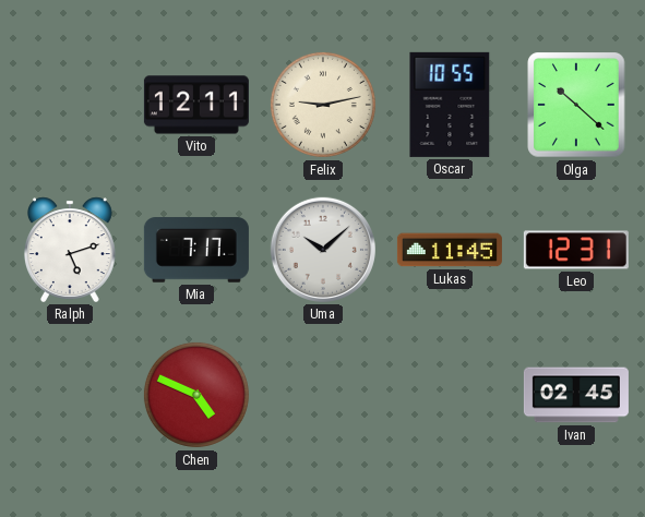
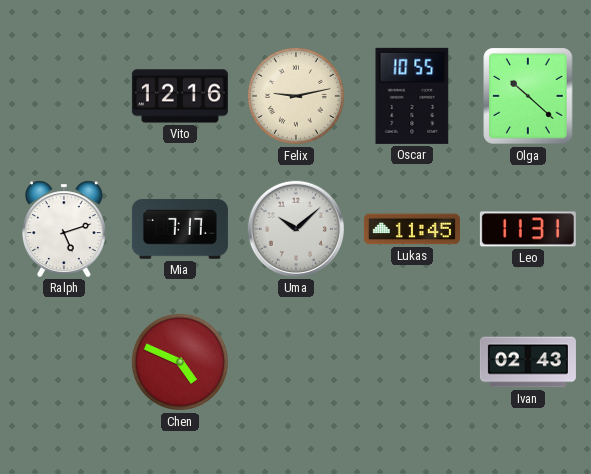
Vito: 12:11 -> 12:16 (180, 96)
Leo: 12:31 -> 11:31 (528, 229)
Ivan: 02:45 -> 02:43 (528, 362)
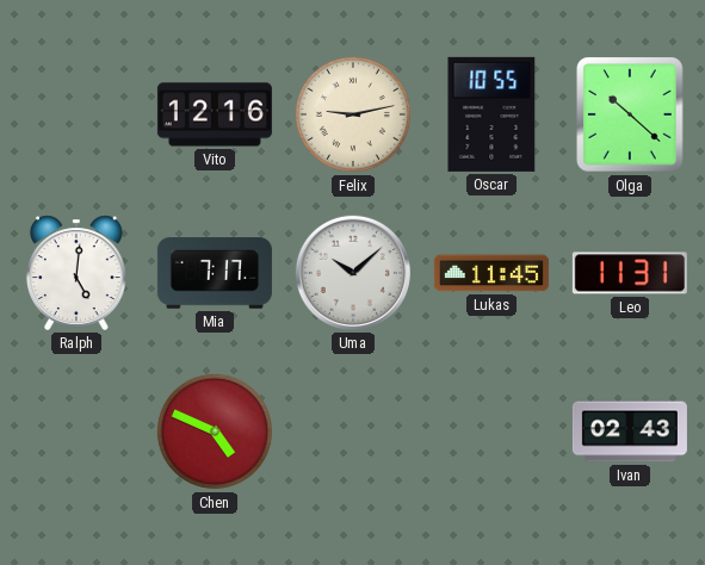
Ralph: 5:12 -> 5:01 (76, 273)
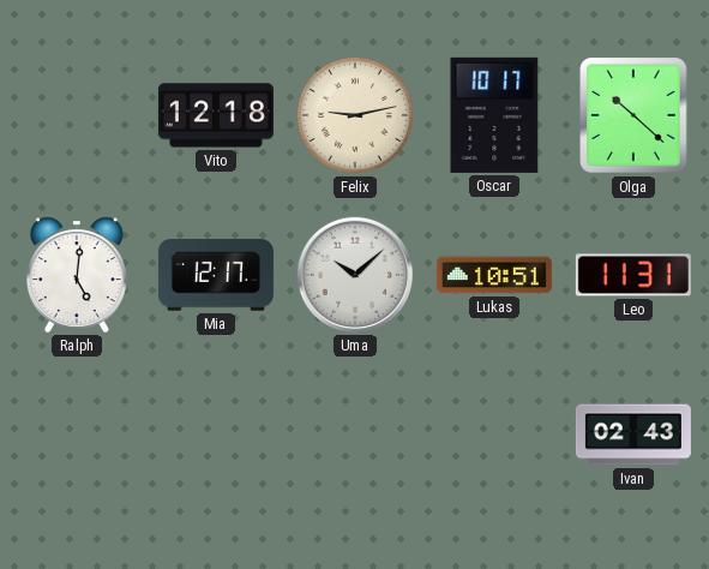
Vito: 12:16 -> 12:18 (216, 115)
Oscar: 10:55 -> 10:17 (494, 115)
Mia: 7:17 -> 12:17 (216, 275)
Lukas: 11:45 -> 10:51 (494, 275)
Chen: 4:49 -> none (215, 431)
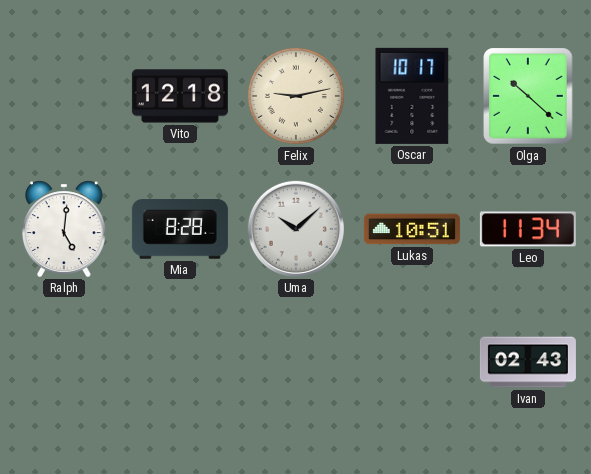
Mia: 12:17 -> 8:28 (180, 229)
Leo: 11:31 -> 11:34 (528, 229)
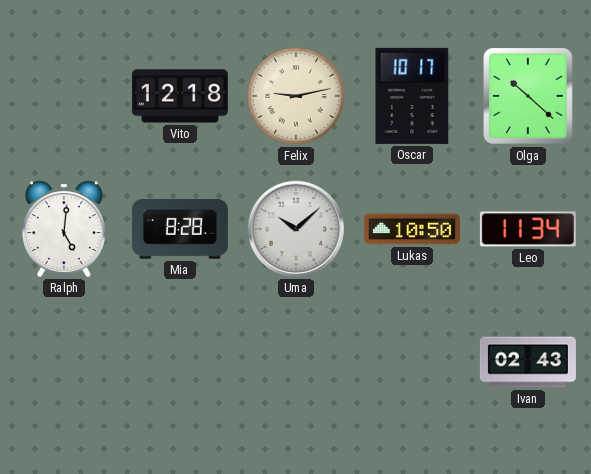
Lukas: 10:51 -> 10:50 (412, 229)
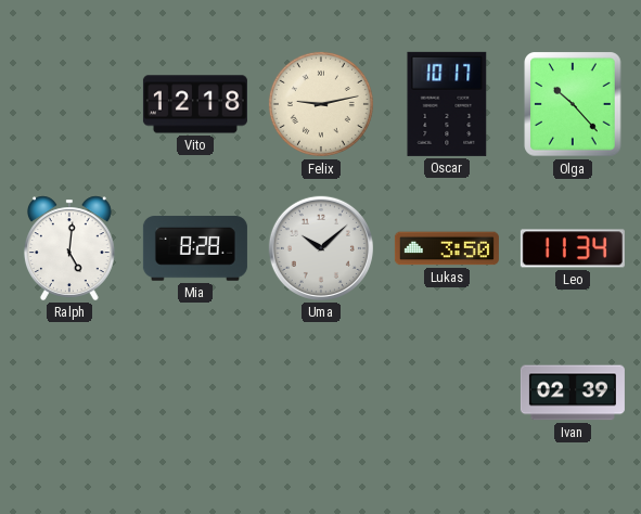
Olga: 10:22 -> 10:23 (573, 104)
Lukas: 10:50 -> 3:50 (447, 248)
Ivan: 02:43 -> 02:39 (573, 393)
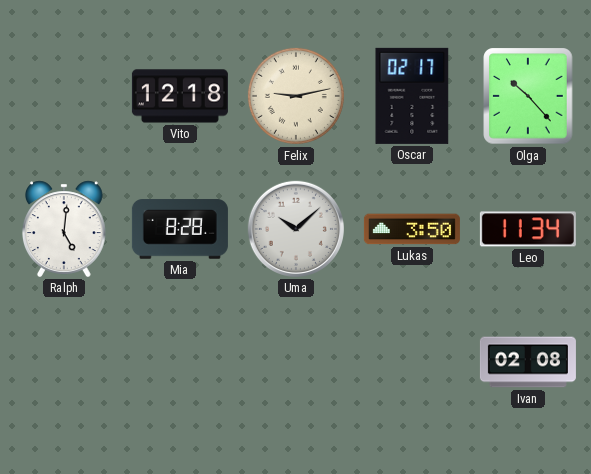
Oscar: 10:17 -> 02:17 (412, 96)
Ivan: 02:39 -> 02:08 (528, 362)
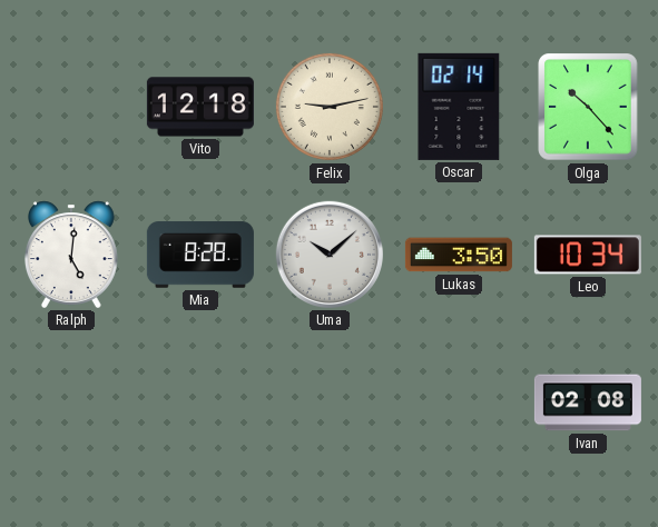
Oscar: 02:17 -> 02:14 (459, 107)
Leo: 11:34 -> 10:34 (588, 255)
